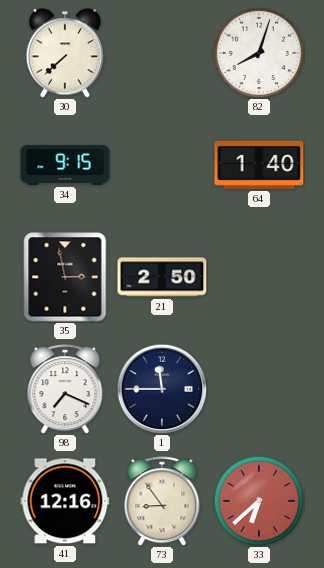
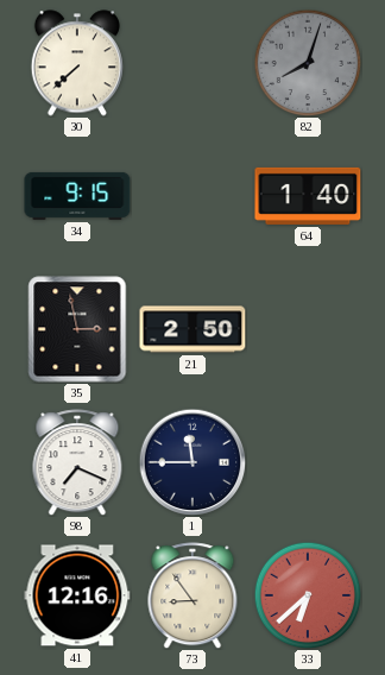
82 dial: white -> grey (308, 63)
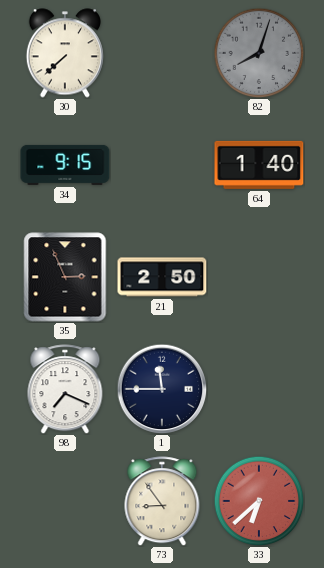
35: 2:58 -> 2:56 (65, 277)
41: 12:16 -> none (77, 595)
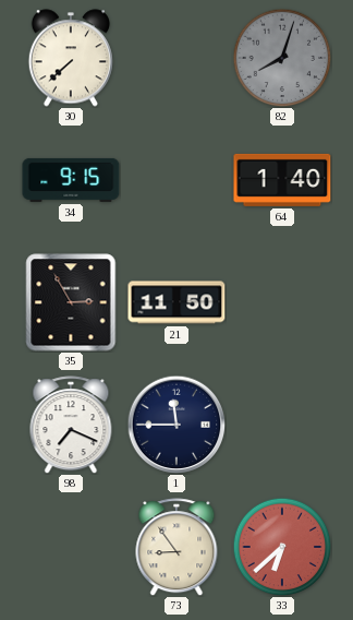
35: 2:56 -> 2:55 (71, 302)
21: 2:50 -> 11:50 (176, 302)
